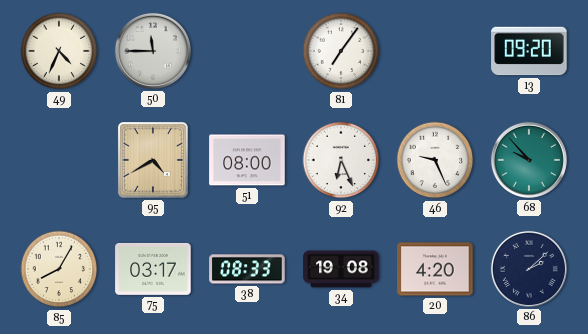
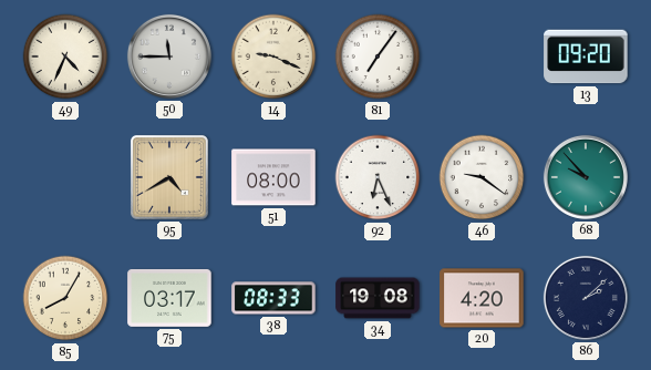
14: none -> 9:19 (273, 56)
46: 9:26 -> 9:21 (482, 177)
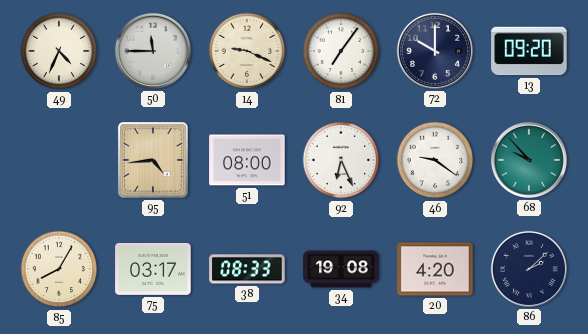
72: none -> 10:00 (435, 51)
95: 4:40 -> 4:44 (153, 160)
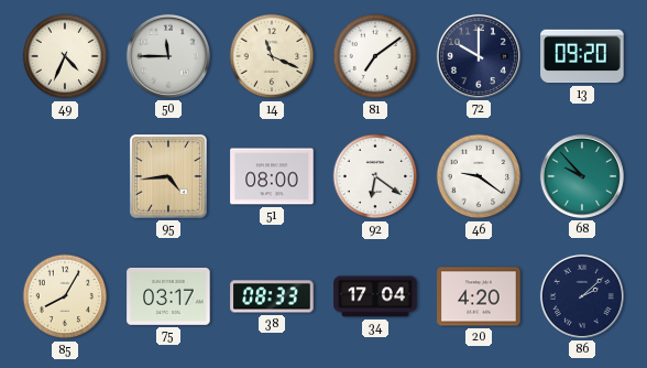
14: 9:19 -> 11:19 (272, 56)
81: 7:06 -> 7:09 (375, 56)
92: 6:26 -> 6:21 (375, 176)
34: 19:08 -> 17:04 (375, 296)
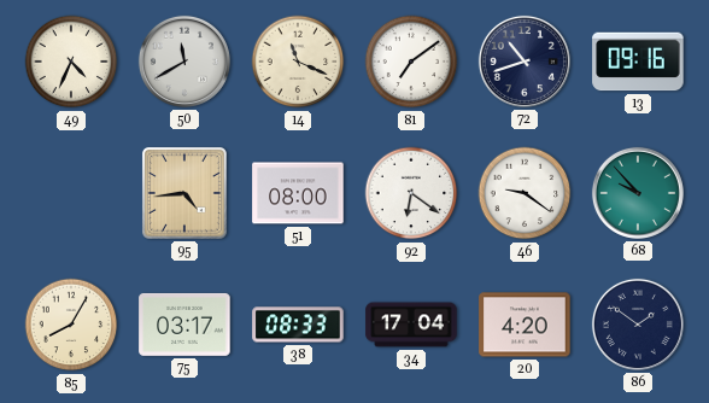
50: 11:45 -> 11:40 (184, 62)
72: 10:00 -> 10:42 (525, 62)
13: 09:20 -> 09:16 (638, 62)
86: 2:08 -> 1:51 (638, 325)
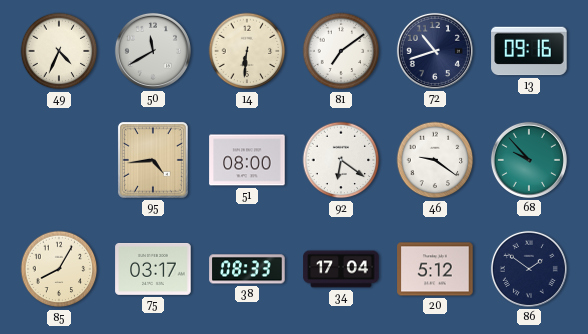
14: 11:19 -> 6:31 (247, 51)
20: 4:20 -> 5:12 (435, 269)
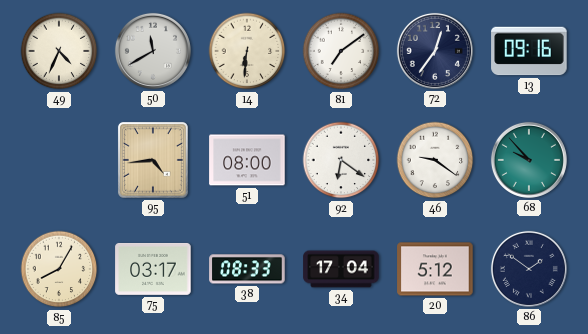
72: 10:42 -> 12:36 (435, 51)
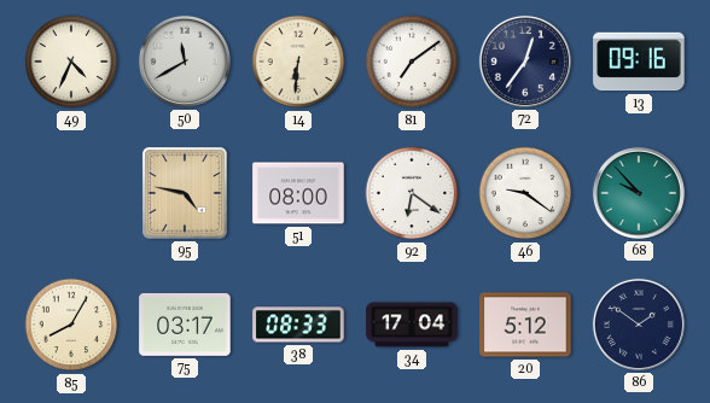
95: 4:44 -> 4:47 (185, 193)
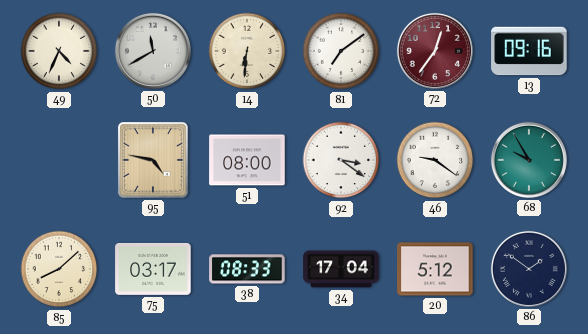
72 dial: navy -> burgundy (435, 51)
92: 6:21 -> 3:21 (341, 160)
68: 9:53 -> 9:55 (529, 160)
85: 8:05 -> 8:08 (59, 269)
